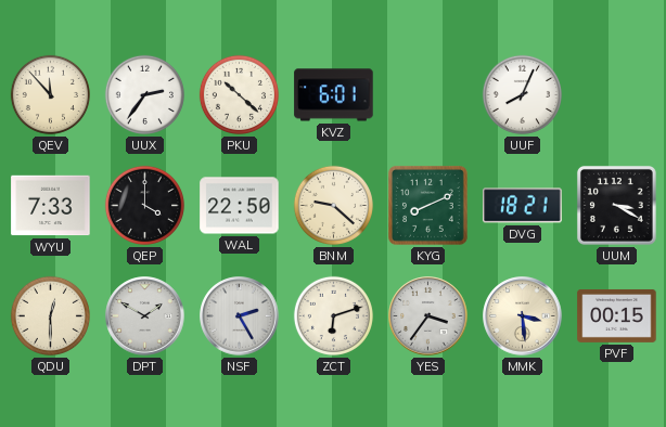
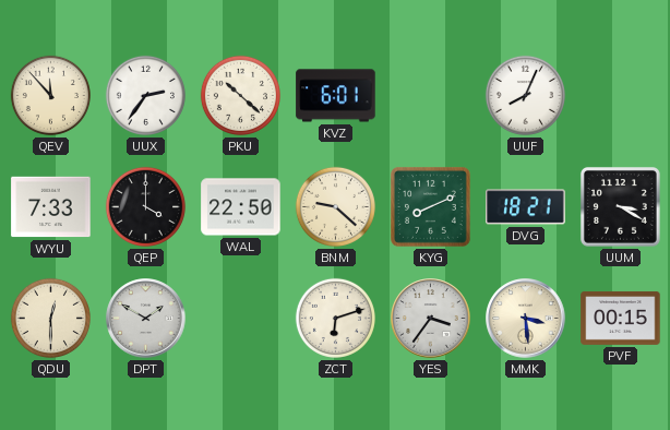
NSF: 2:25 -> none (240, 316)
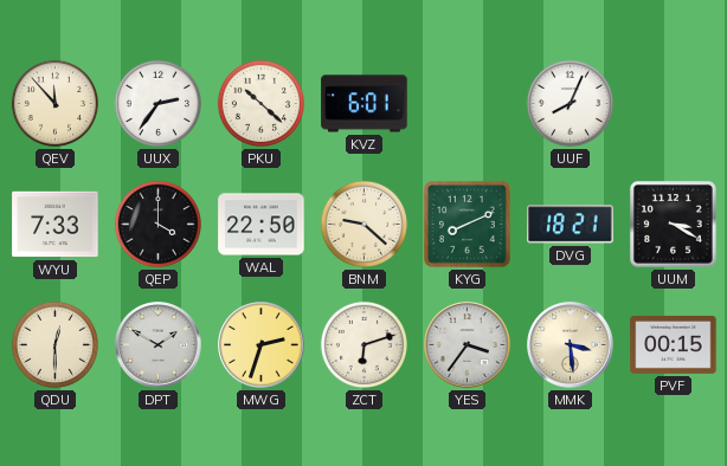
MWG: none -> 2:33 (262, 345)
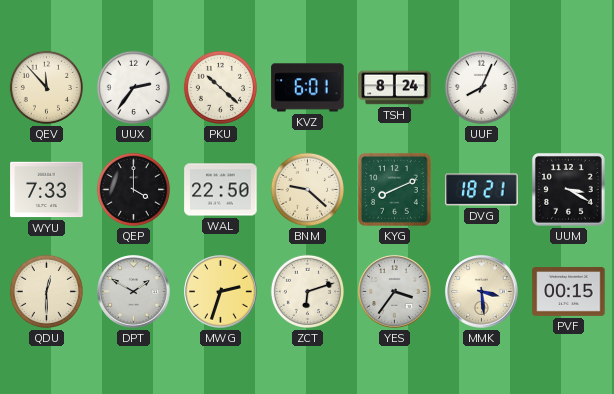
TSH: none -> 8:24 (395, 88)
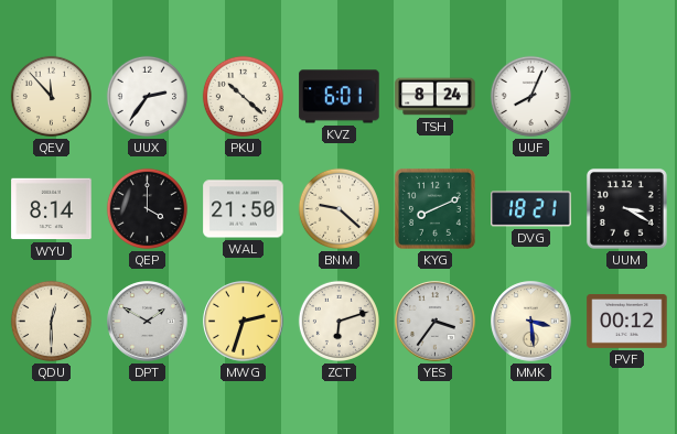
WYU: 7:33 -> 8:14 (52, 209)
WAL: 22:50 -> 21:50 (244, 209)
PVF: 00:15 -> 00:12 (627, 321)
